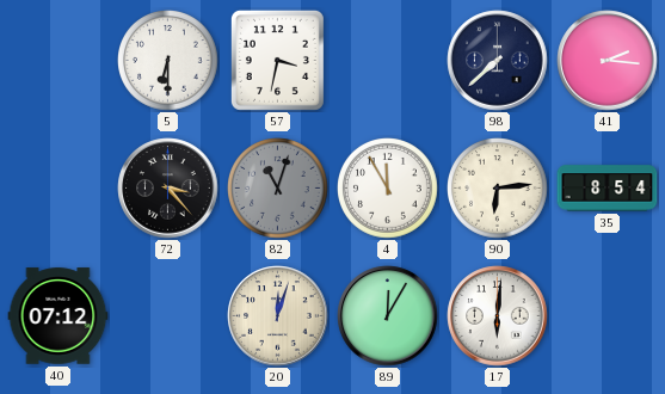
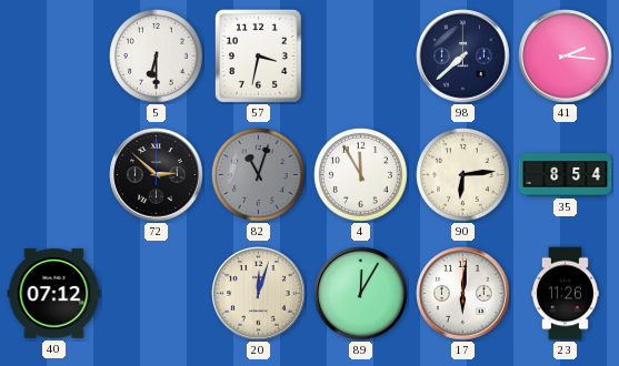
72: 3:23 -> 2:52 (157, 175)
23: none -> 11:26 (565, 294)
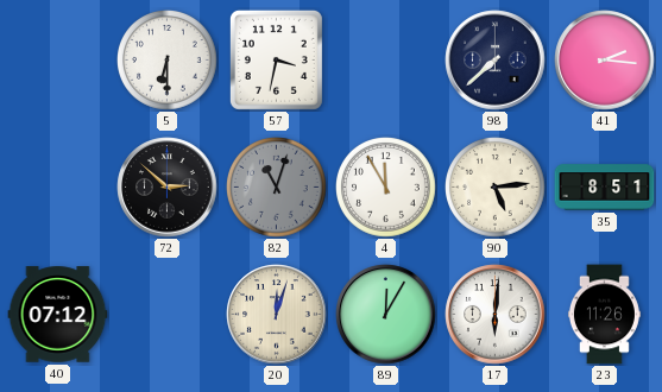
90: 6:14 -> 5:14 (496, 188)
35: 8:54 -> 8:51 (605, 188)
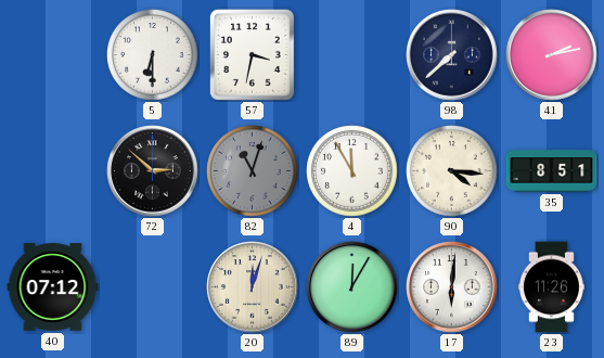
41: 2:16 -> 2:13 (552, 55)
90: 5:14 -> 4:16 (452, 171)
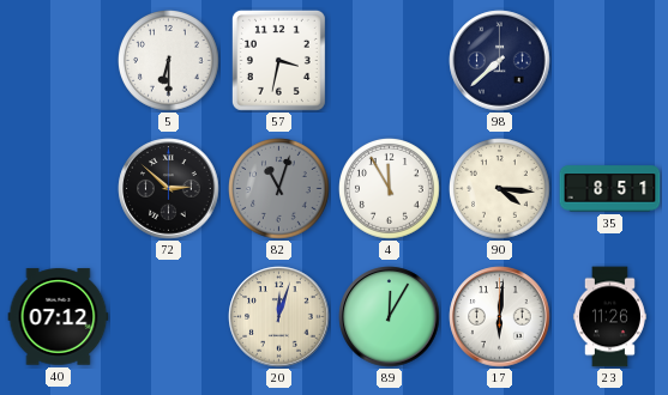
41: 2:13 -> none (552, 55)
